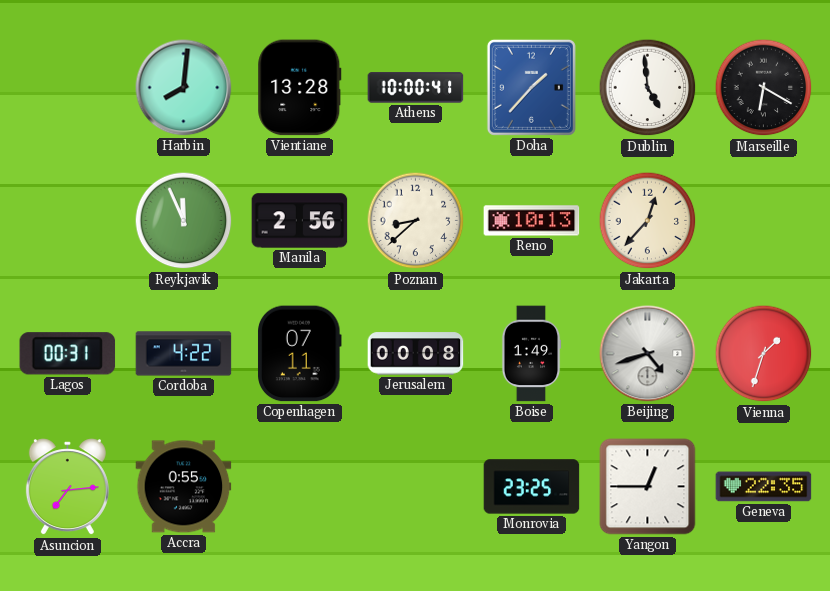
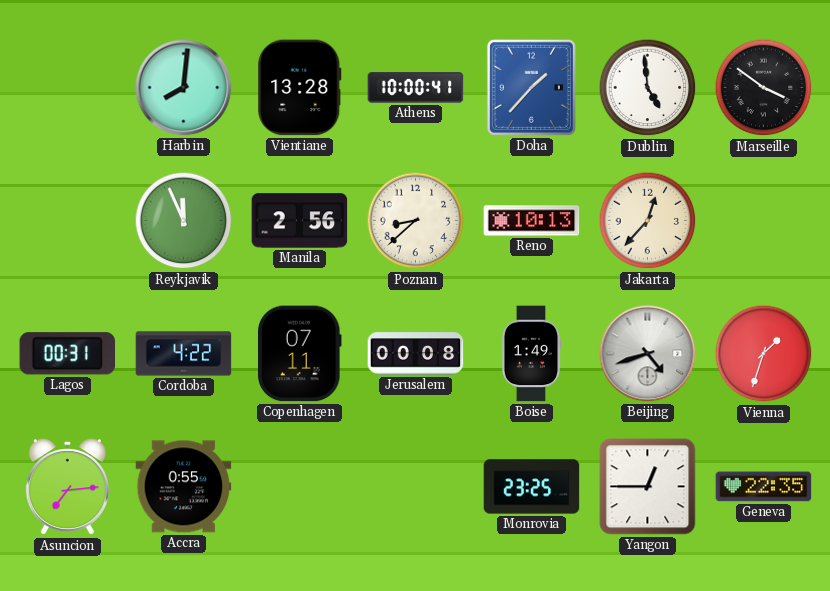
Marseille: 6:20 -> 3:51 (764, 88)
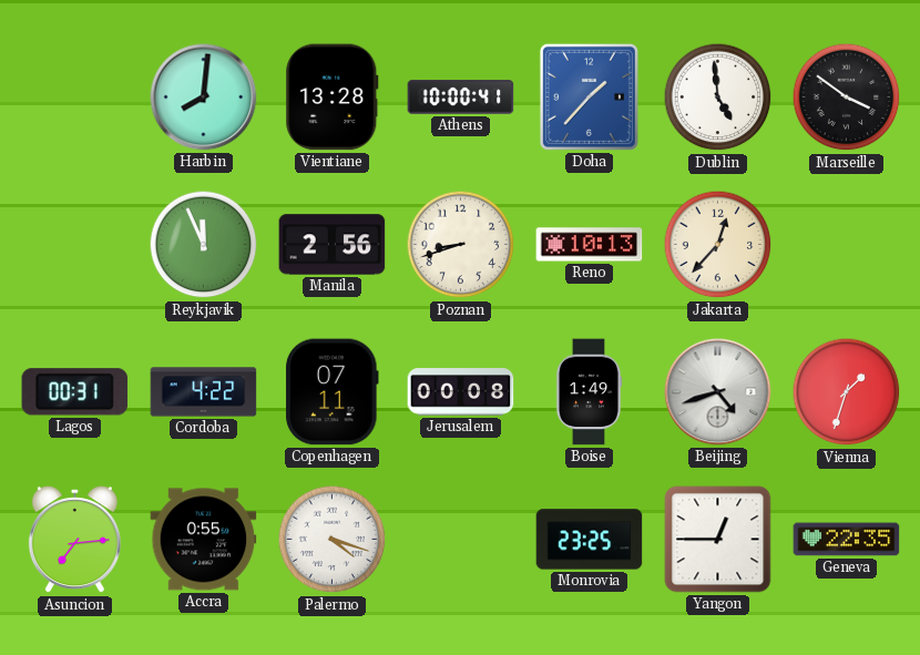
Poznan: 8:38 -> 8:42 (461, 245)
Palermo: none -> 4:18 (333, 540)
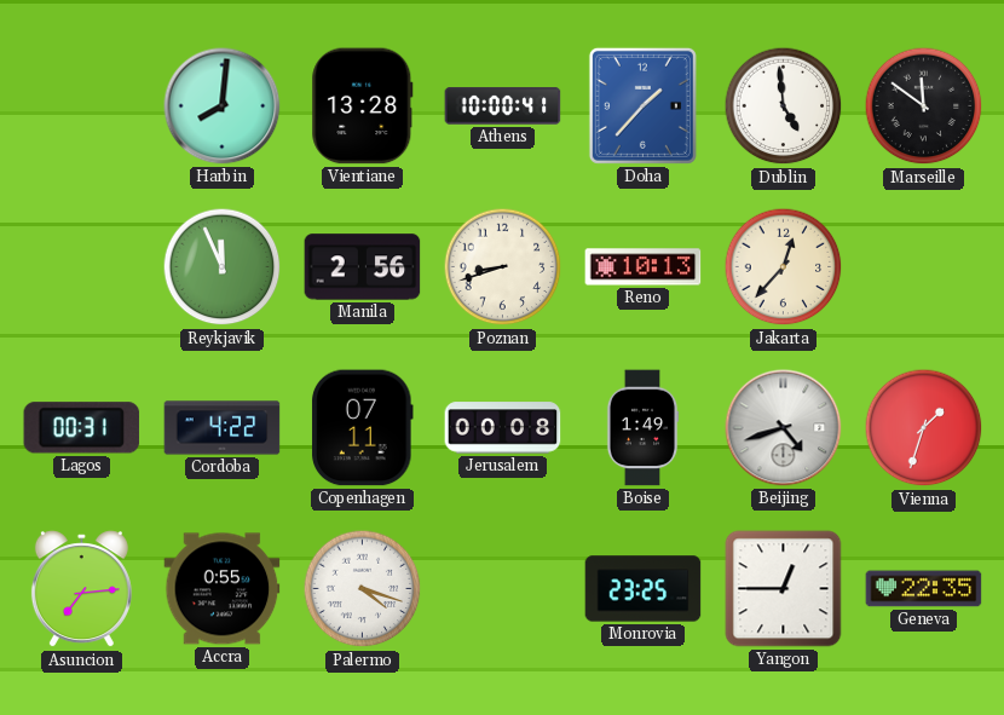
Marseille: 3:51 -> 11:51 (924, 106)
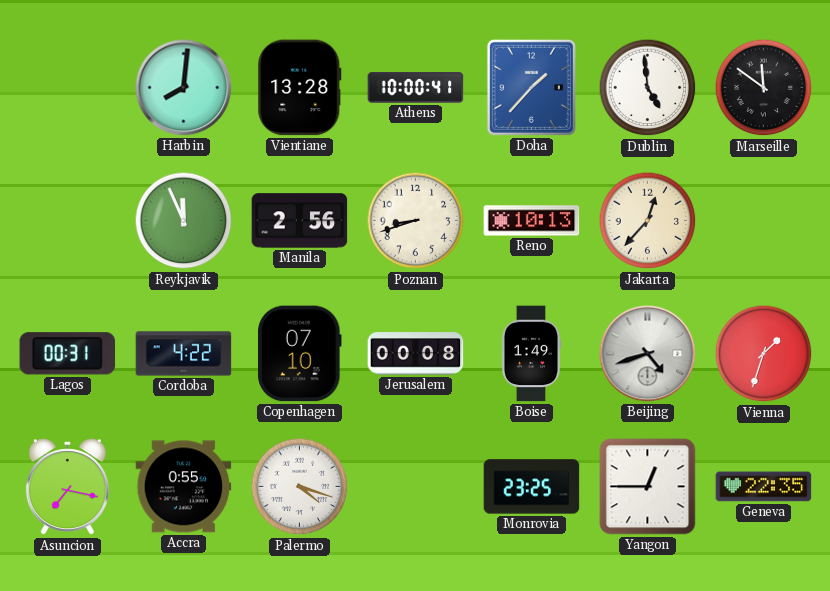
Copenhagen: 07:11 -> 07:10 (300, 354)
Asuncion: 7:14 -> 7:17 (67, 487)
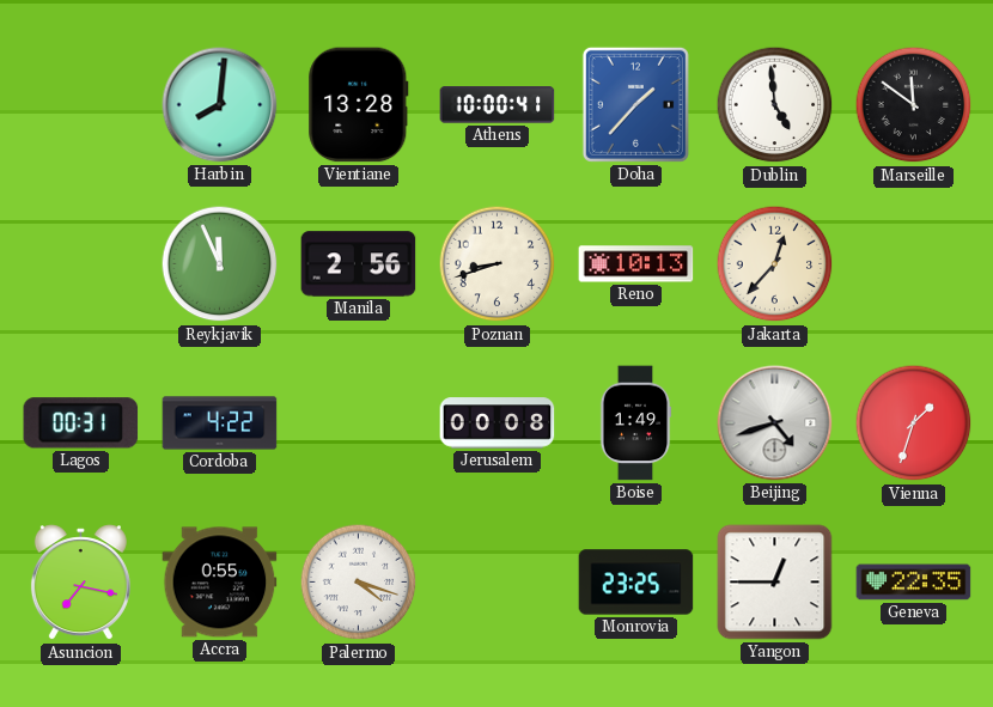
Copenhagen: 07:10 -> none (300, 354)
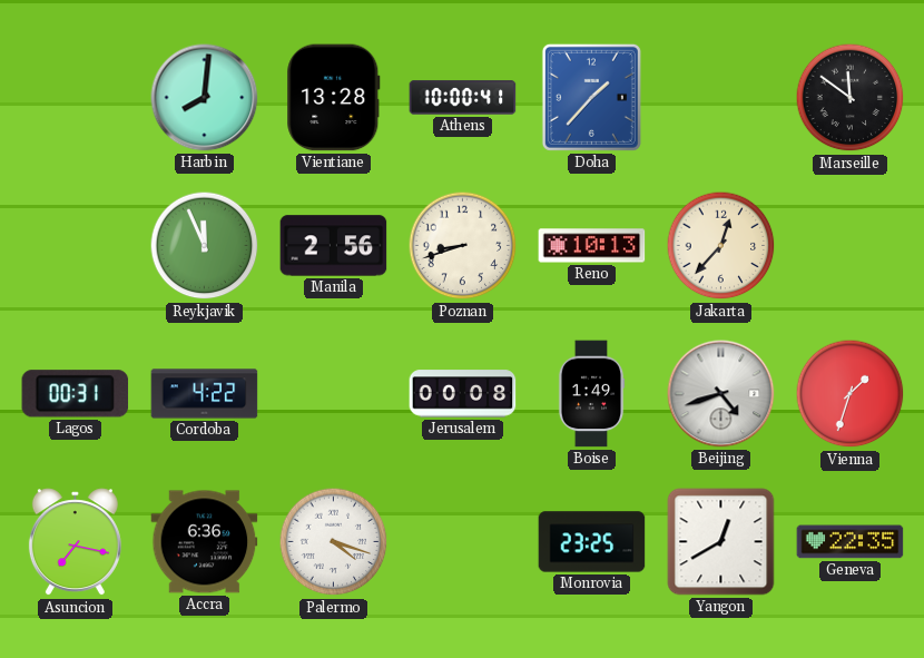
Dublin: 4:59 -> none (775, 105)
Accra: 0:55 -> 6:36 (205, 542)
Yangon: 12:45 -> 12:40 (721, 542)
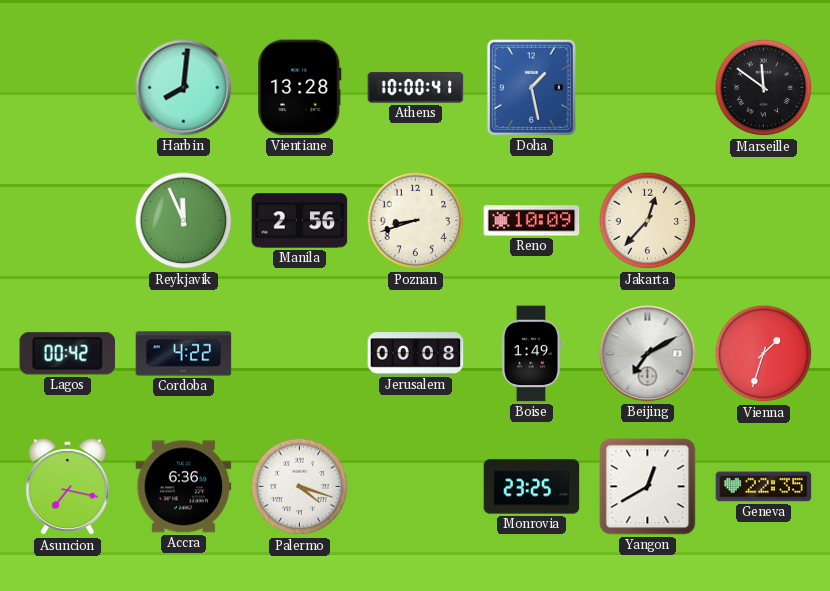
Doha: 1:37 -> 1:28 (531, 87)
Reno: 10:13 -> 10:09 (532, 221)
Lagos: 00:31 -> 00:42 (68, 354)
Beijing: 4:42 -> 7:10 (648, 354)
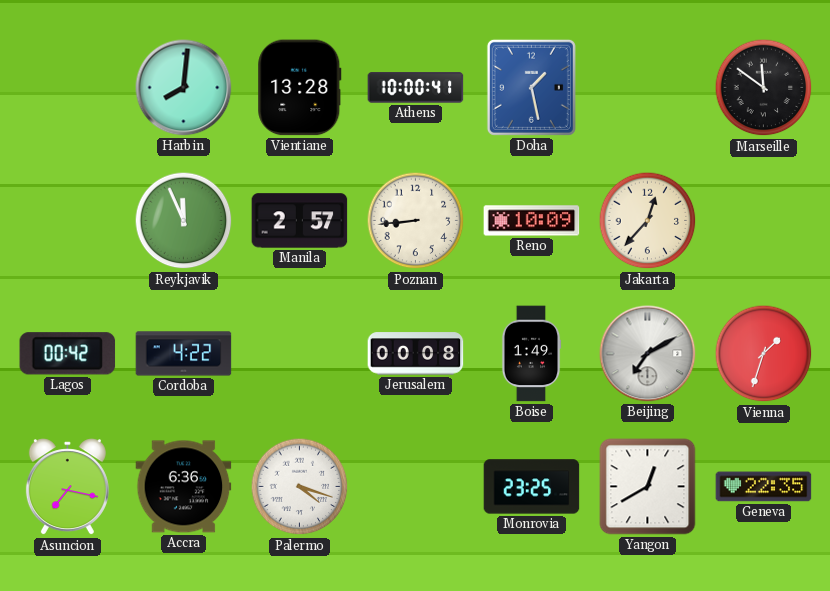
Manila: 2:56 -> 2:57 (300, 221)
Poznan: 8:42 -> 8:44 (416, 221)
